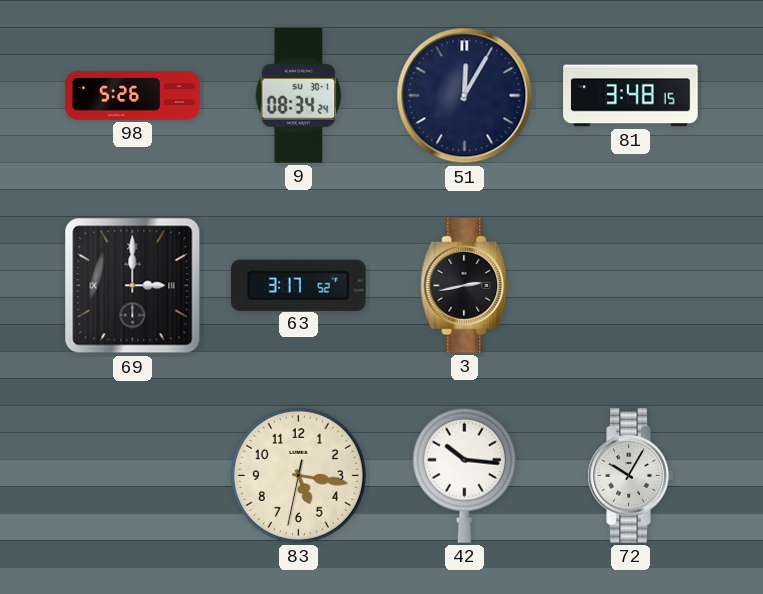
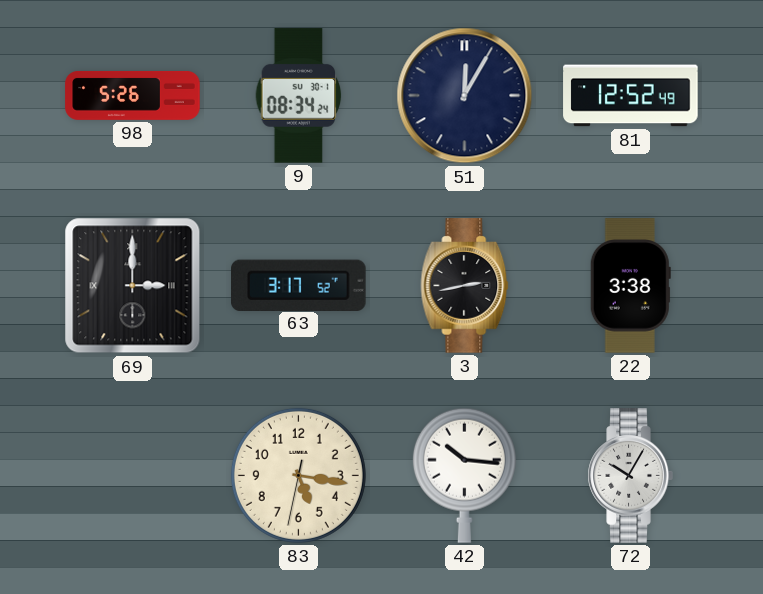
81: 3:48 -> 12:52 (631, 96)
22: none -> 3:38 (630, 286)
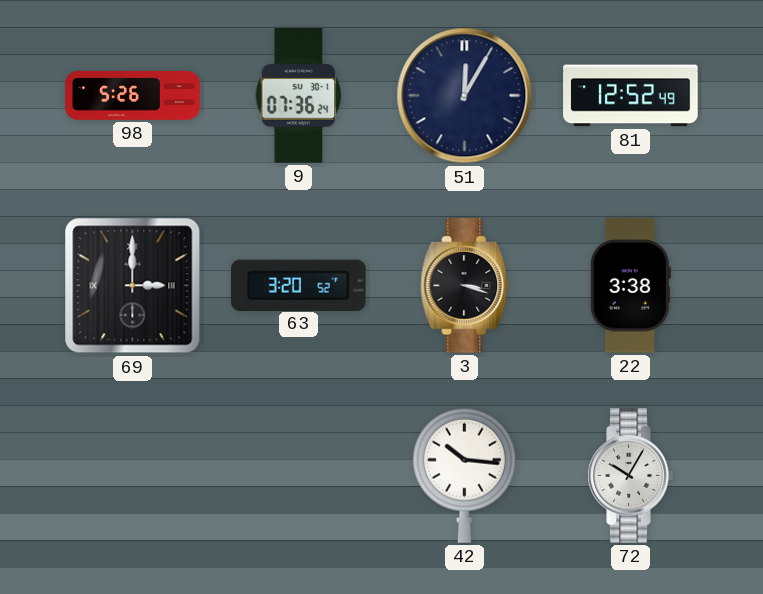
9: 08:34 -> 07:36 (299, 96)
63: 3:17 -> 3:20 (299, 285)
3: 2:43 -> 3:18 (465, 286)
83: 5:16 -> none (298, 475)
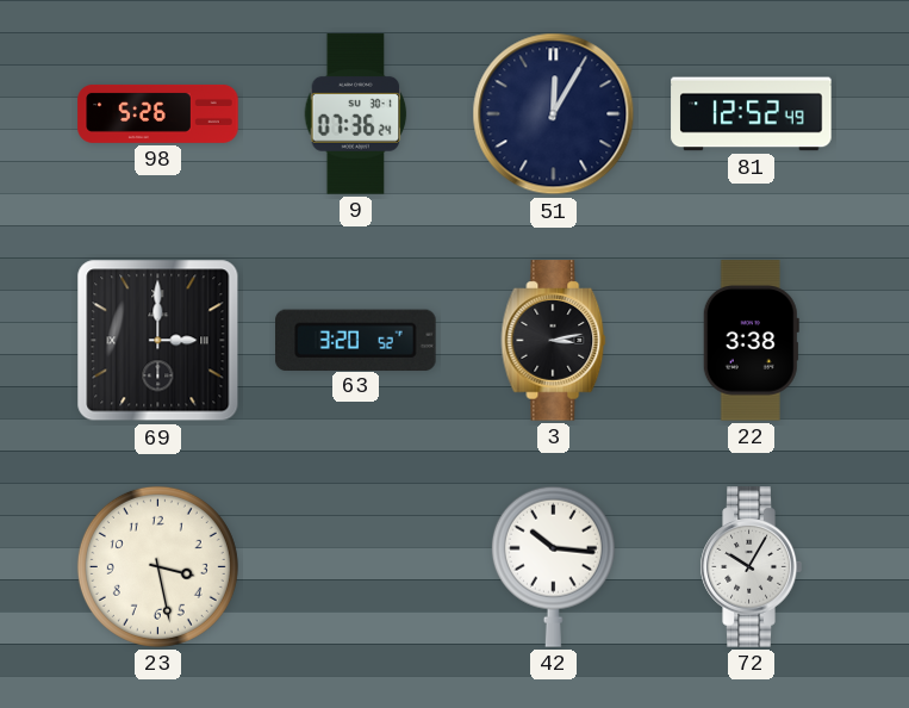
3: 3:18 -> 3:13 (554, 341)
23: none -> 3:28 (157, 566)
